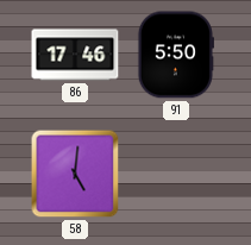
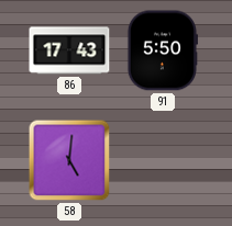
86: 17:46 -> 17:43 (69, 50)
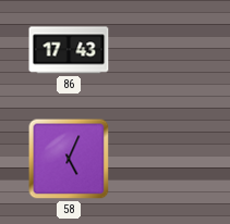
91: 5:50 -> none (162, 50)
58: 5:01 -> 5:04 (69, 159)
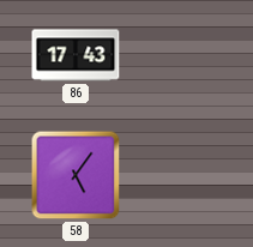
58: 5:04 -> 5:06 (76, 175)
